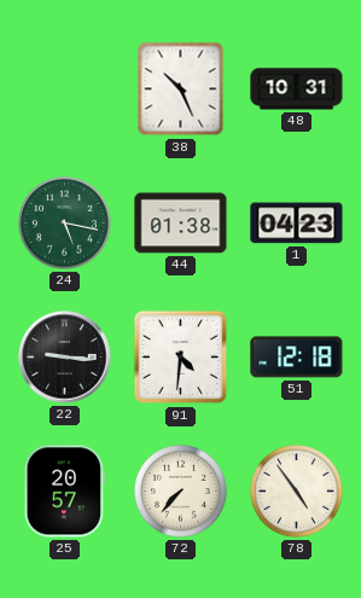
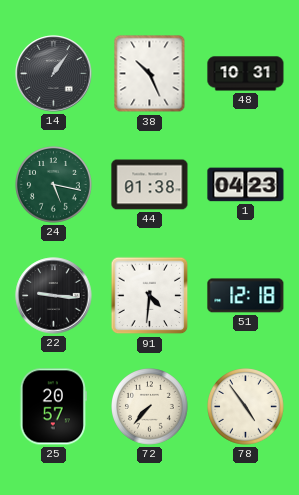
14: none -> 1:06 (54, 74)
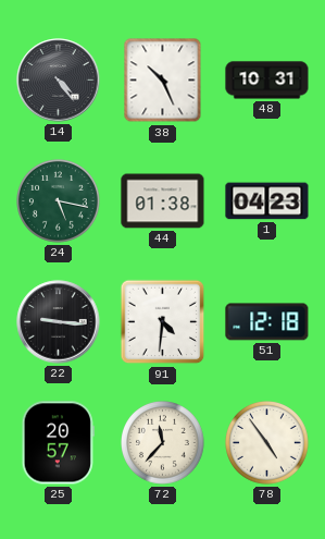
14: 1:06 -> 4:24 (59, 81)
72: 7:37 -> 11:37 (163, 443)
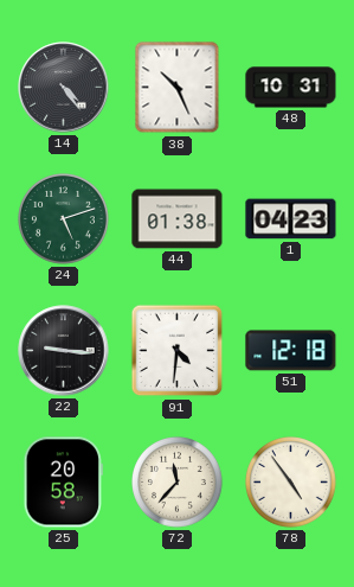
24: 5:17 -> 5:12 (64, 219)
25: 20:57 -> 20:58 (63, 483)
